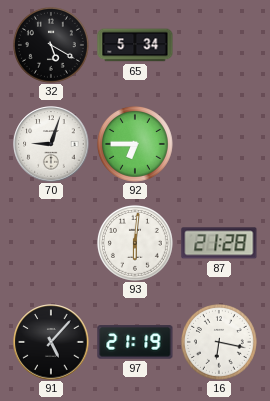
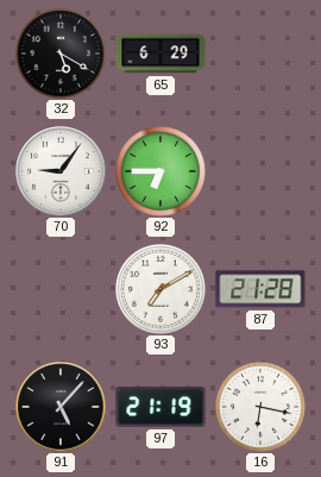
65: 5:34 -> 6:29 (160, 54)
70: 9:03 -> 9:06 (61, 171)
93: 6:01 -> 7:10 (160, 289)
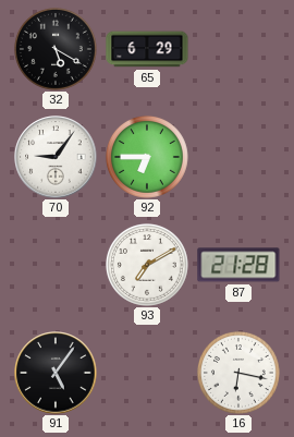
91: 5:07 -> 5:06 (56, 373)
97: 21:19 -> none (160, 407)
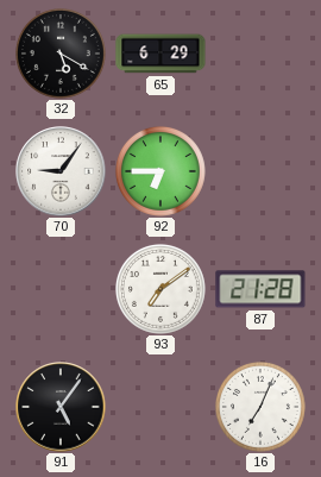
93: 7:10 -> 7:09 (160, 289)
16: 6:17 -> 7:04 (260, 407)
